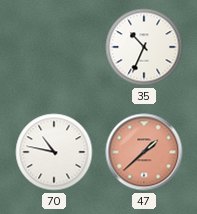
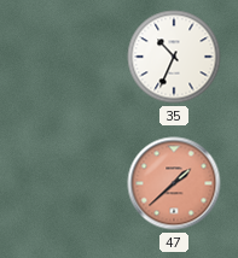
70: 10:47 -> none (54, 152)
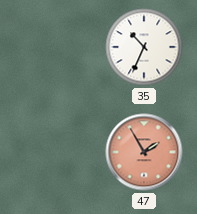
47: 1:38 -> 1:55 (144, 152)
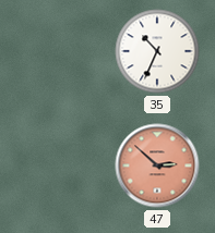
47: 1:55 -> 2:52 (157, 165)
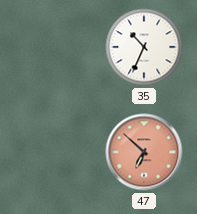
47: 2:52 -> 6:52 (144, 152)
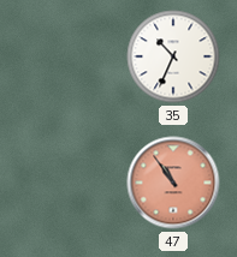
47: 6:52 -> 10:54 (173, 183)
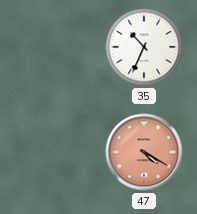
47: 10:54 -> 4:20 (144, 152)
